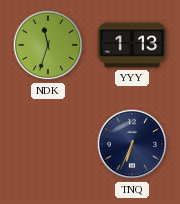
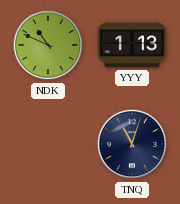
NDK: 11:33 -> 10:49 (48, 45)
TNQ: 6:34 -> 11:03 (132, 144)
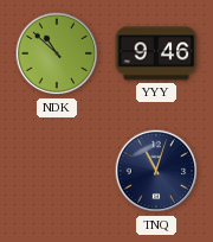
NDK: 10:49 -> 10:52 (57, 53)
YYY: 1:13 -> 9:46 (156, 53)
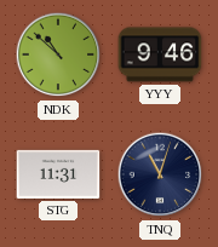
STG: none -> 11:31 (58, 174)
